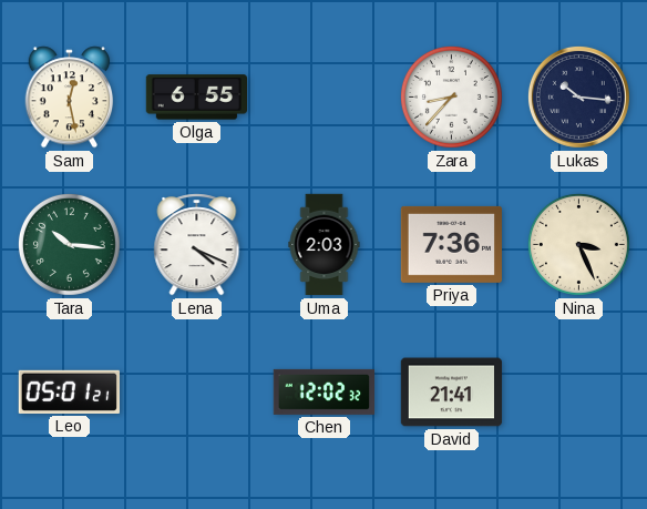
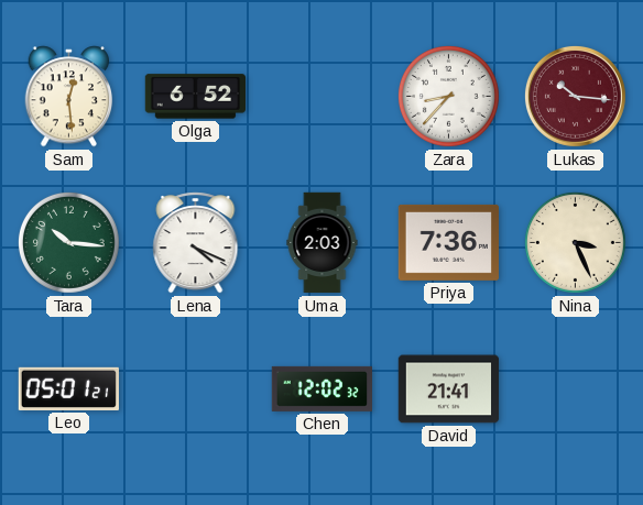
Sam: 12:28 -> 12:29 (69, 97)
Olga: 6:55 -> 6:52 (195, 97)
Lukas dial: navy -> burgundy (575, 96)
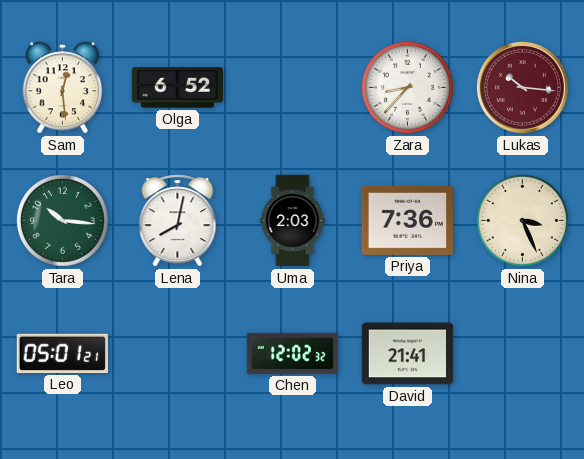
Lena: 4:19 -> 8:02 (178, 221)
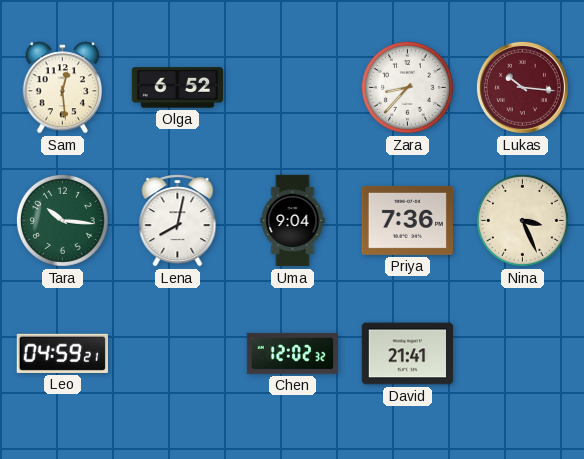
Uma: 2:03 -> 9:04 (293, 221)
Leo: 05:01 -> 04:59 (62, 353)
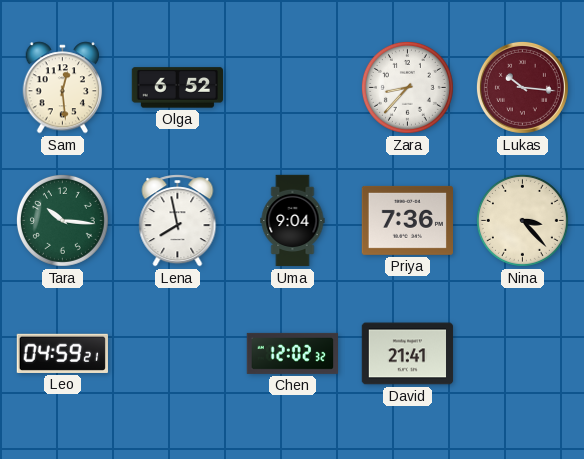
Lena: 8:02 -> 7:58 (178, 221)
Nina: 3:26 -> 3:23 (522, 220)
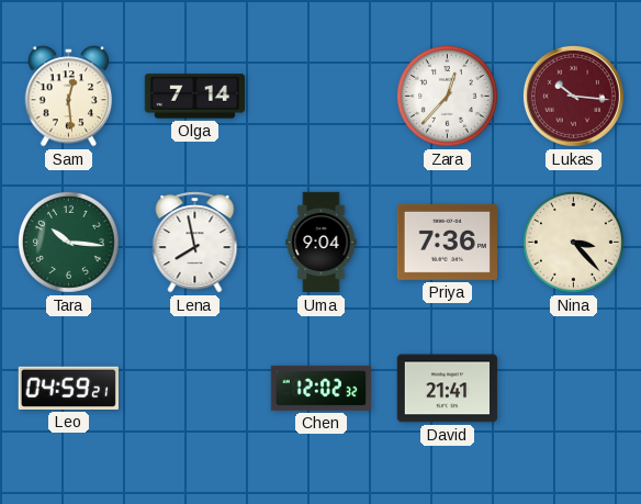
Olga: 6:52 -> 7:14 (194, 97)
Zara: 8:37 -> 12:37 (447, 96)
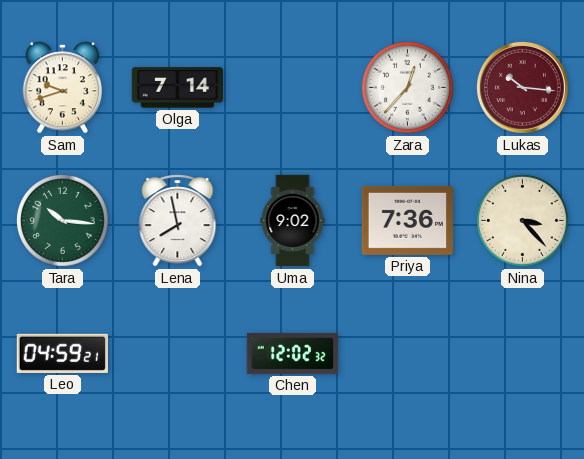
Sam: 12:29 -> 9:42 (63, 88)
Uma: 9:04 -> 9:02 (293, 221)
David: 21:41 -> none (448, 389)
